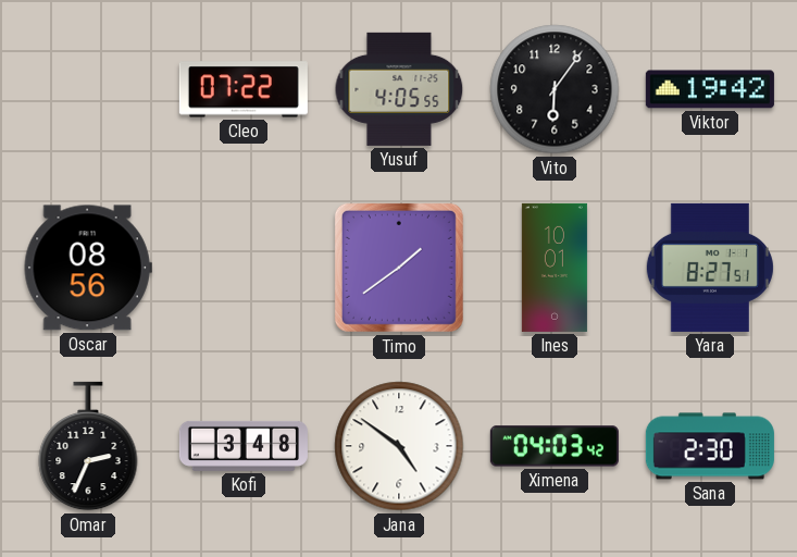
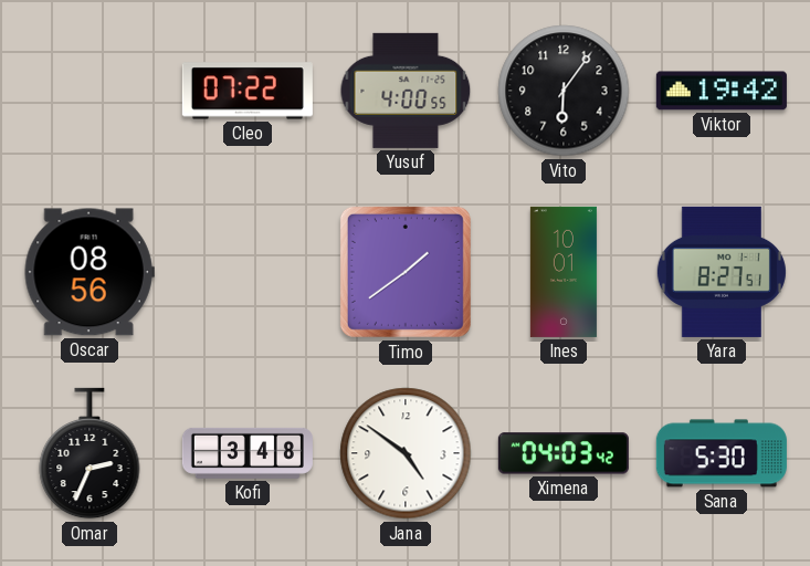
Yusuf: 4:05 -> 4:00 (406, 91)
Sana: 2:30 -> 5:30 (722, 453)
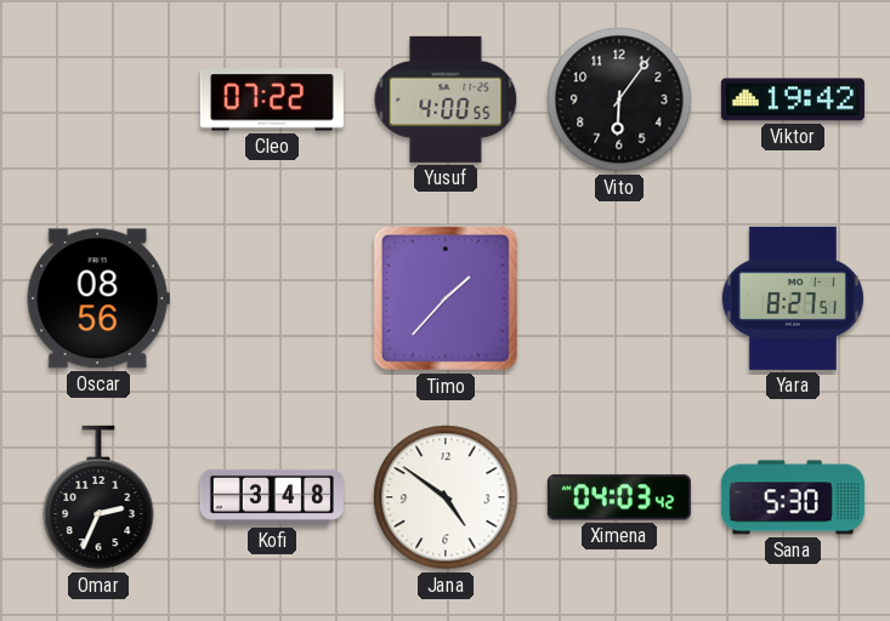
Timo: 1:39 -> 1:37 (446, 298)
Ines: 10:01 -> none (564, 272)
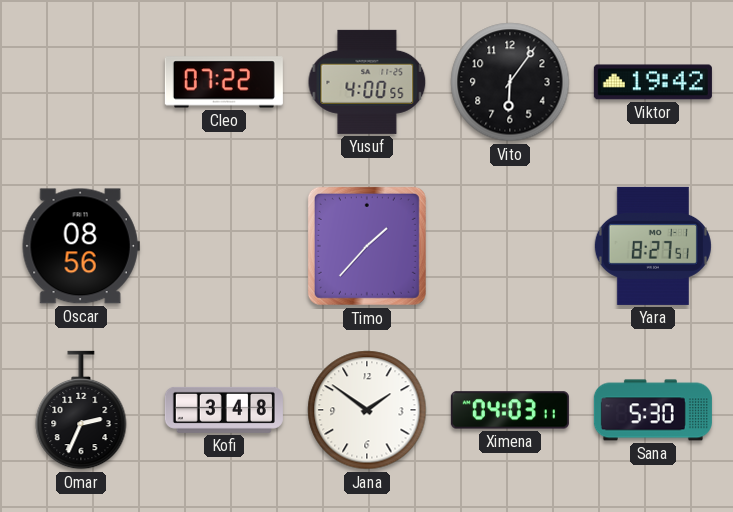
Jana: 4:51 -> 1:51 (367, 410)
Ximena: 04:03:42 -> 04:03:11 (510, 410)
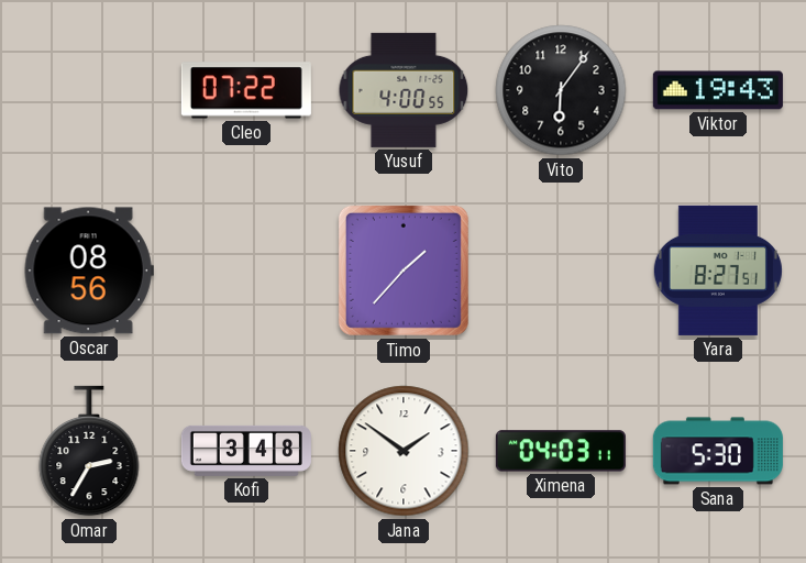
Viktor: 19:42 -> 19:43 (718, 90)
Omar: 2:34 -> 2:35 (89, 451)
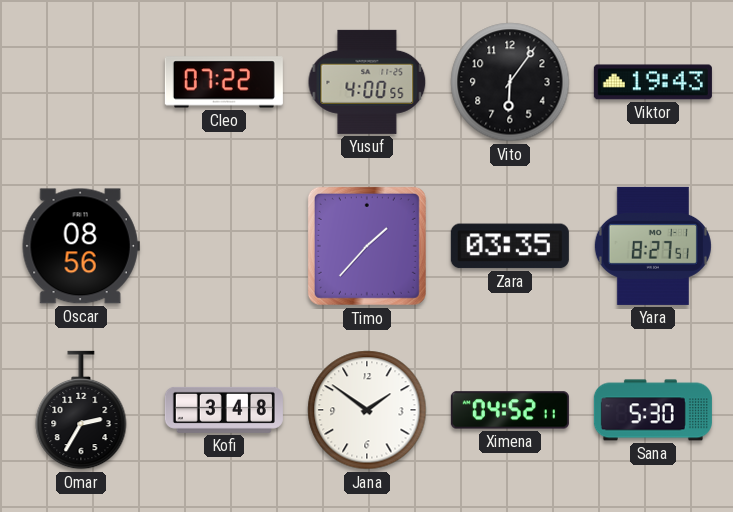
Zara: none -> 03:35 (510, 246)
Ximena: 04:03 -> 04:52 (510, 410)
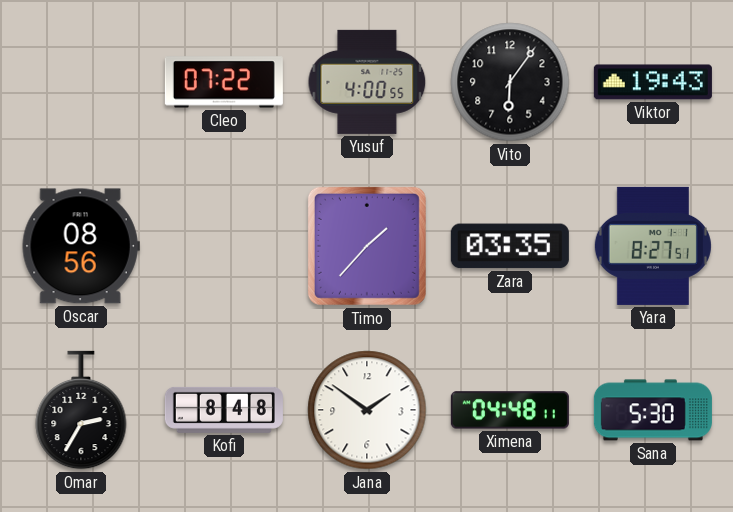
Kofi: 3:48 -> 8:48 (224, 410)
Ximena: 04:52 -> 04:48 (510, 410)
